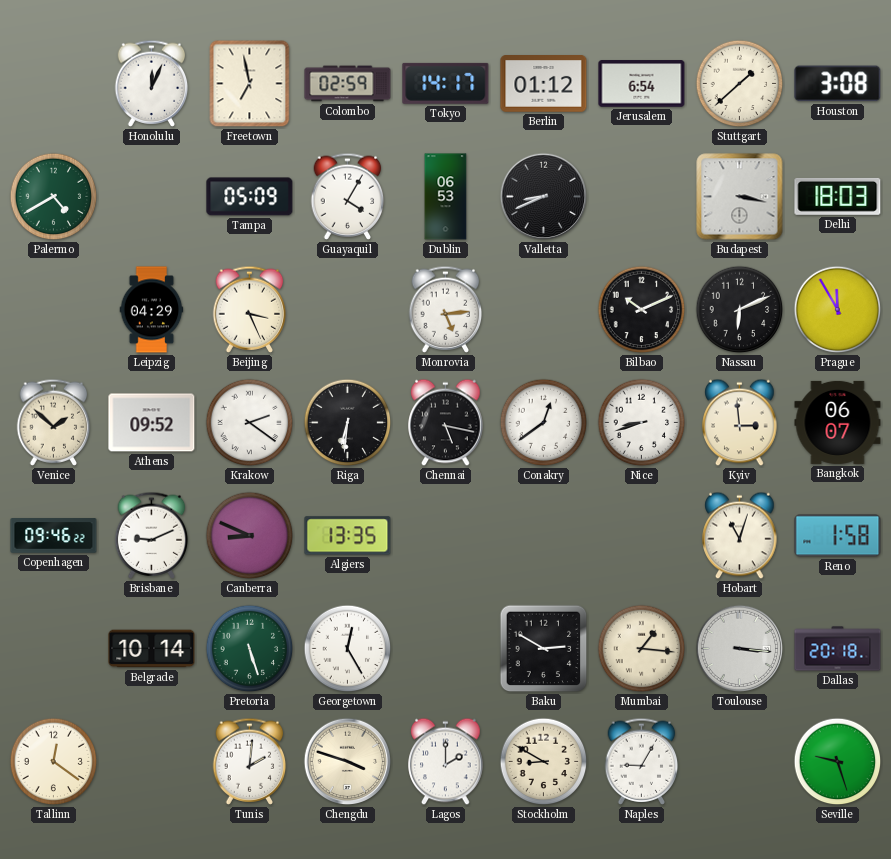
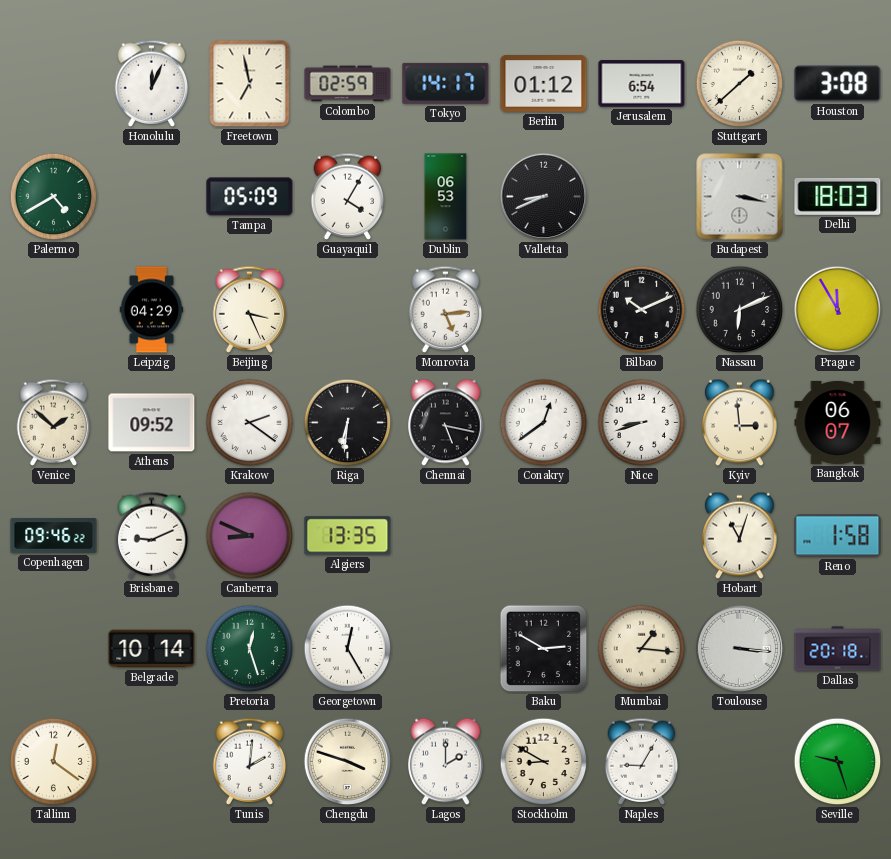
Pretoria: 5:27 -> 12:27 (250, 649)
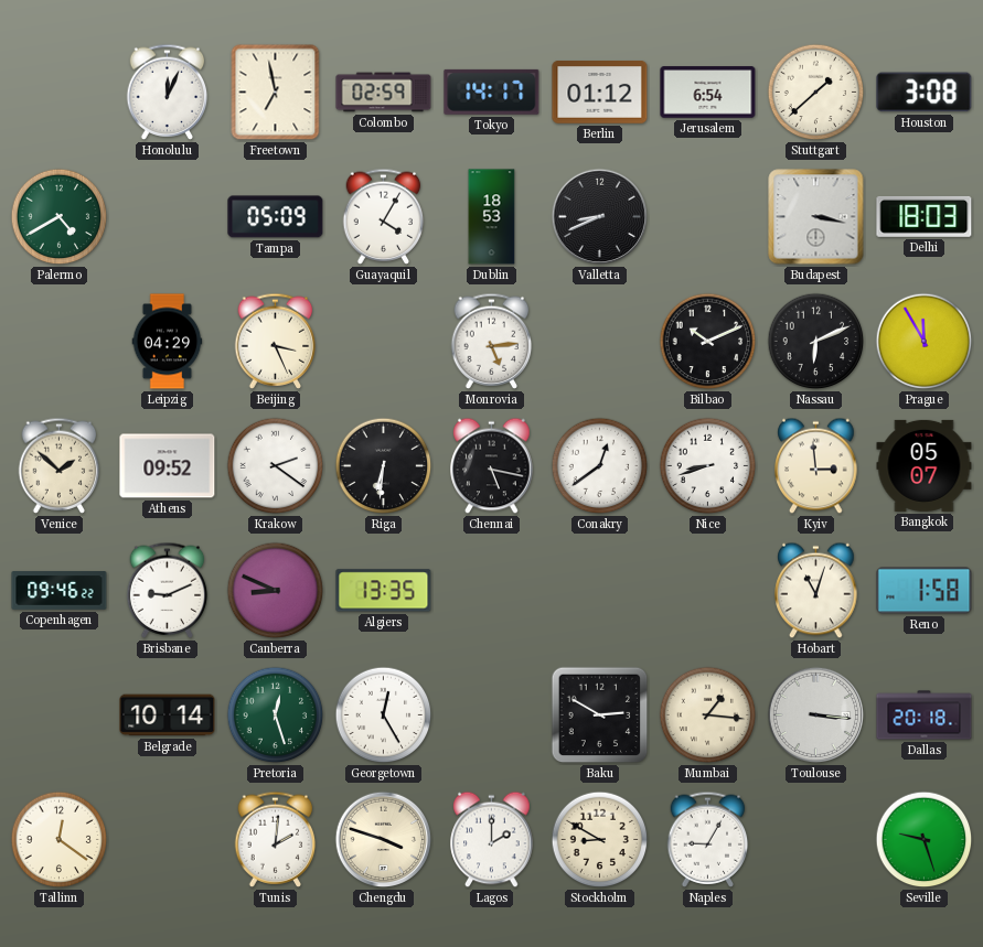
Dublin: 06:53 -> 18:53 (492, 217)
Bangkok: 06:07 -> 05:07 (925, 465)
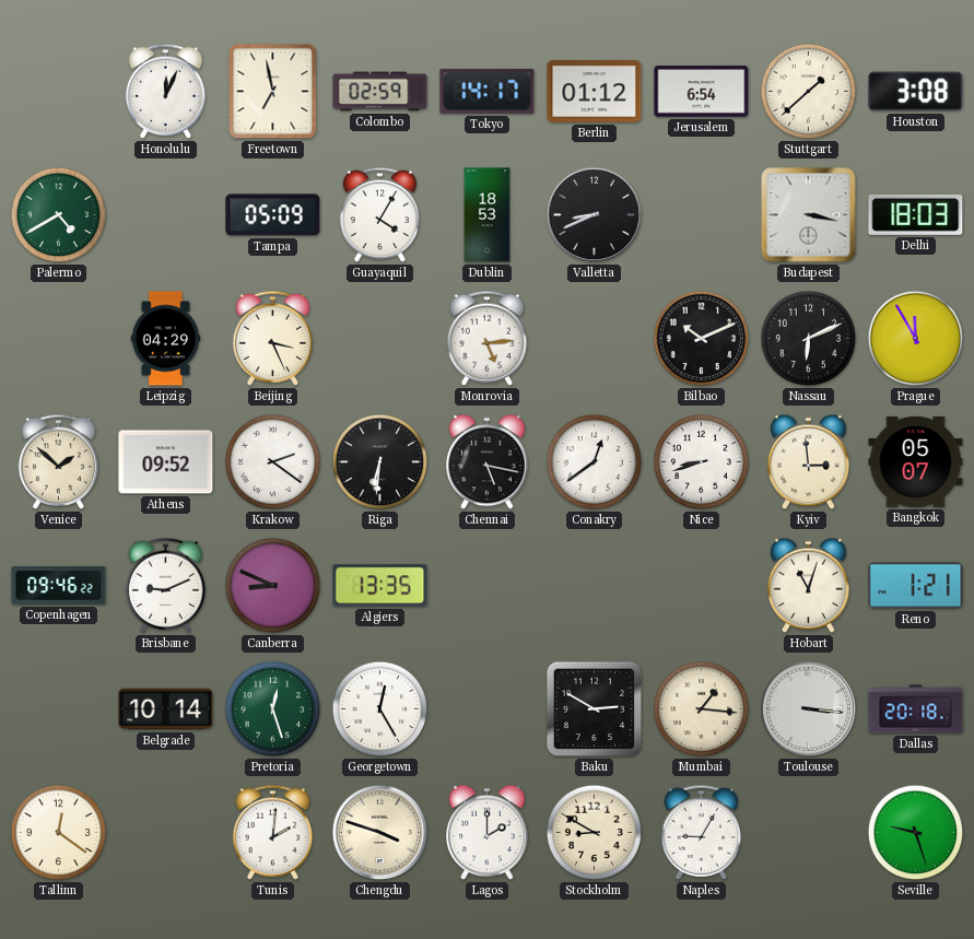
Reno: 1:58 -> 1:21 (916, 586)
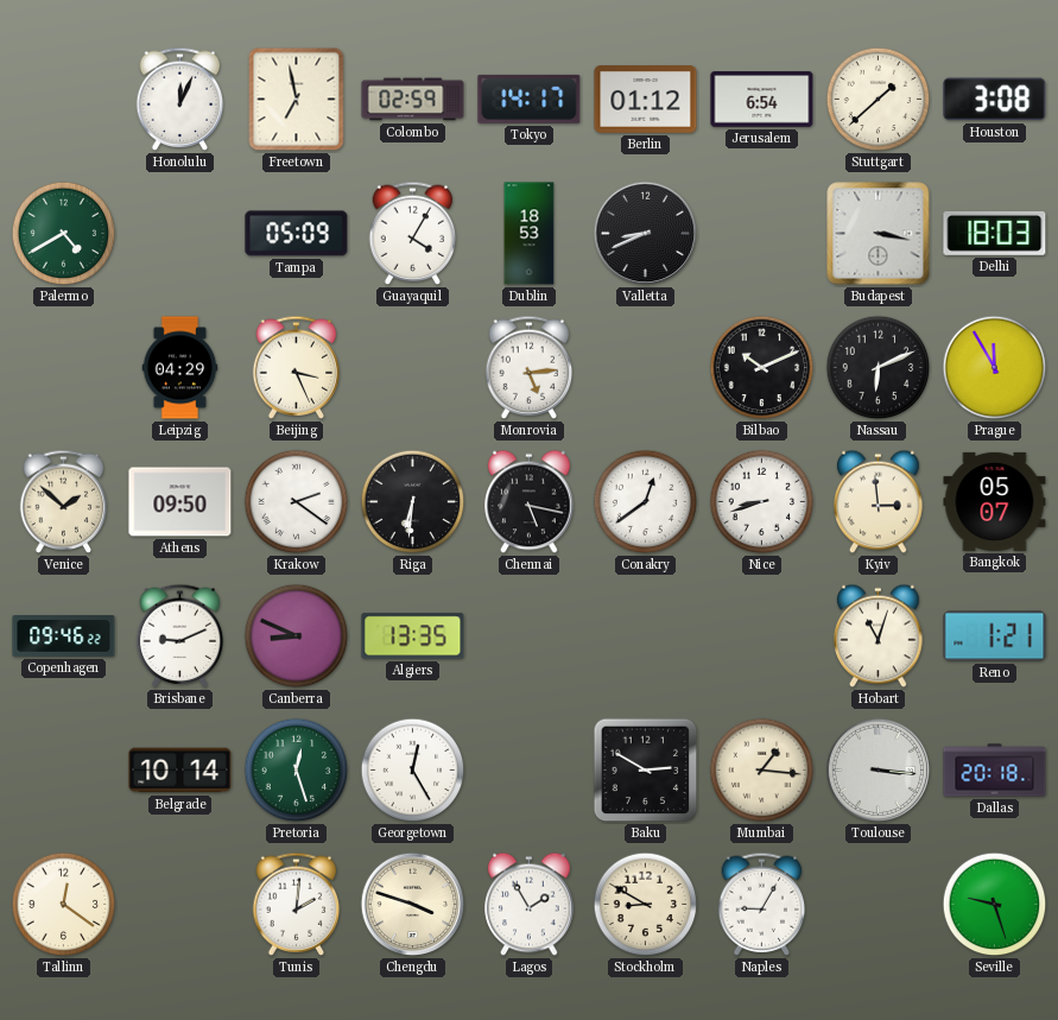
Athens: 09:52 -> 09:50 (180, 502)
Lagos: 2:00 -> 1:55 (530, 905)
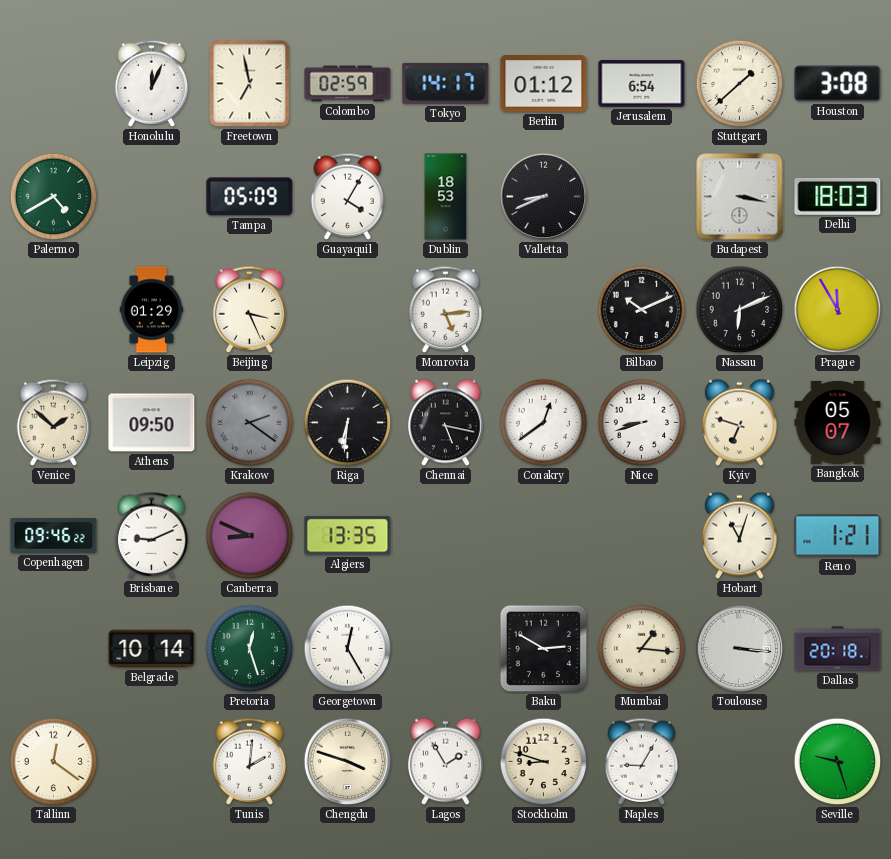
Leipzig: 04:29 -> 01:29 (152, 310)
Krakow dial: white -> grey (250, 423)
Kyiv: 2:59 -> 6:48 (740, 423)
Stockholm: 8:50 -> 8:48 (544, 762)
